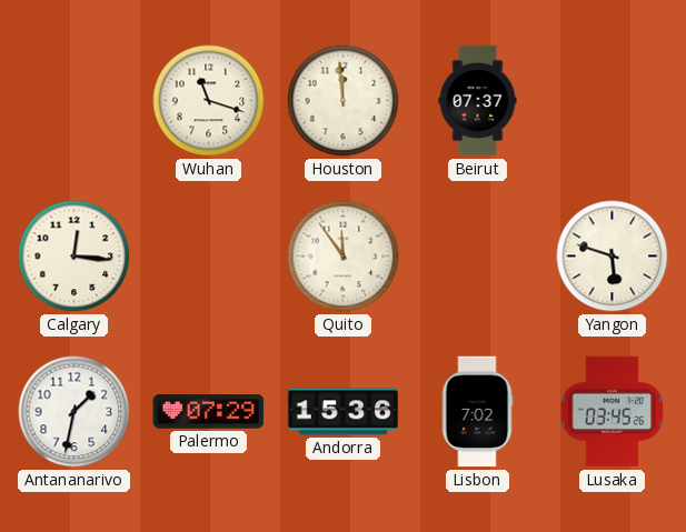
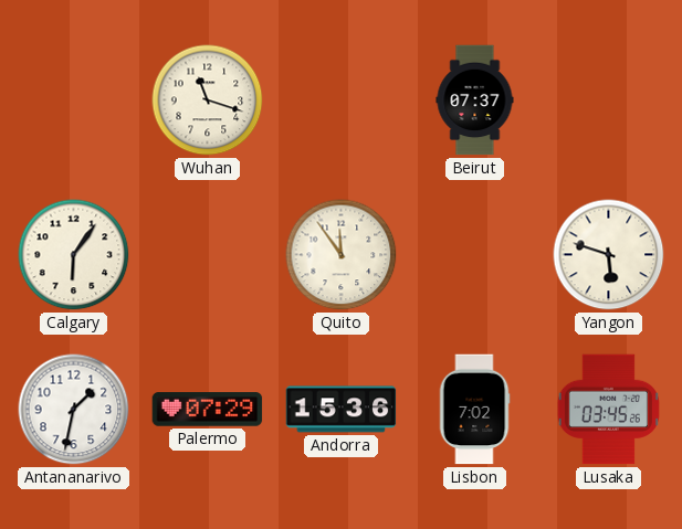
Houston: 11:59 -> none (344, 101)
Calgary: 12:16 -> 6:06 (74, 255)
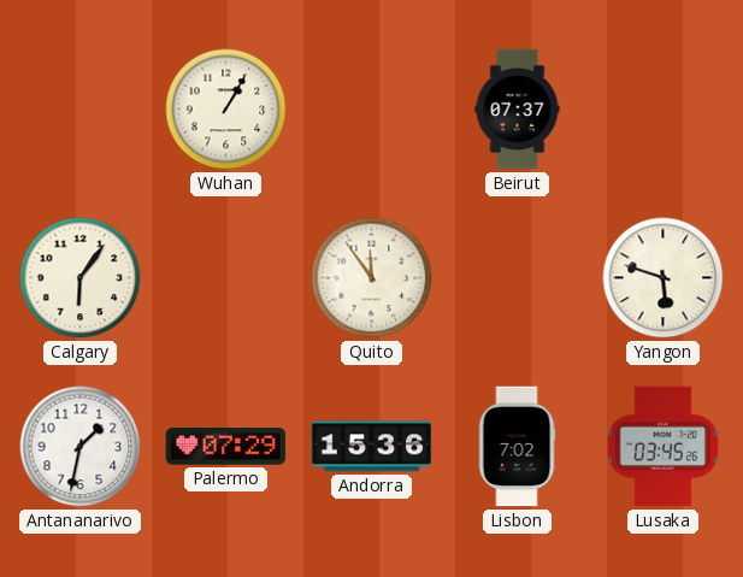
Wuhan: 11:18 -> 1:05 (226, 110)
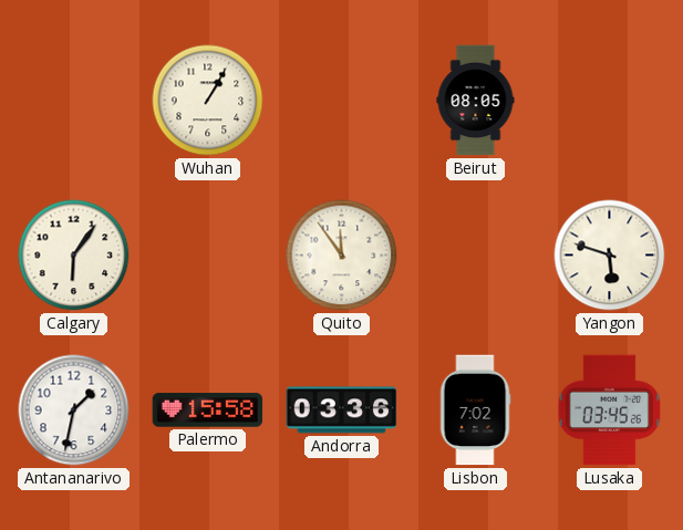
Beirut: 07:37 -> 08:05 (476, 101)
Palermo: 07:29 -> 15:58 (208, 411)
Andorra: 15:36 -> 03:36 (342, 411)
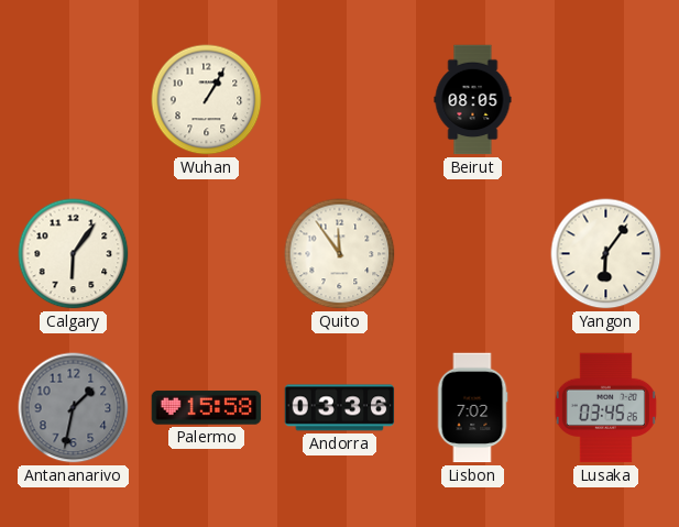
Yangon: 5:48 -> 6:06 (606, 254)
Antananarivo dial: white -> grey (74, 408)
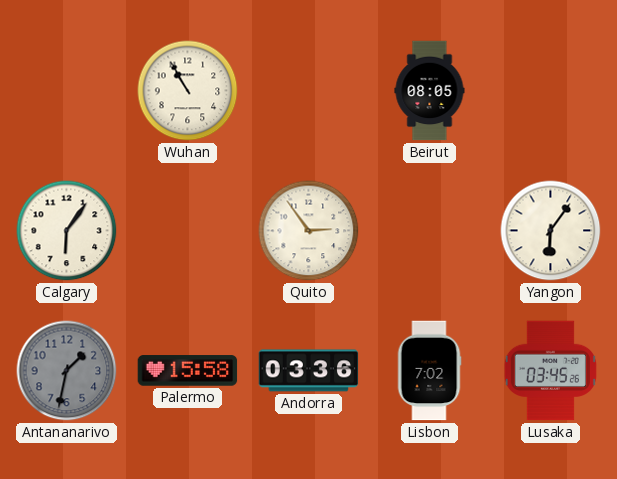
Wuhan: 1:05 -> 10:55 (188, 91)
Quito: 11:54 -> 2:54 (309, 231)
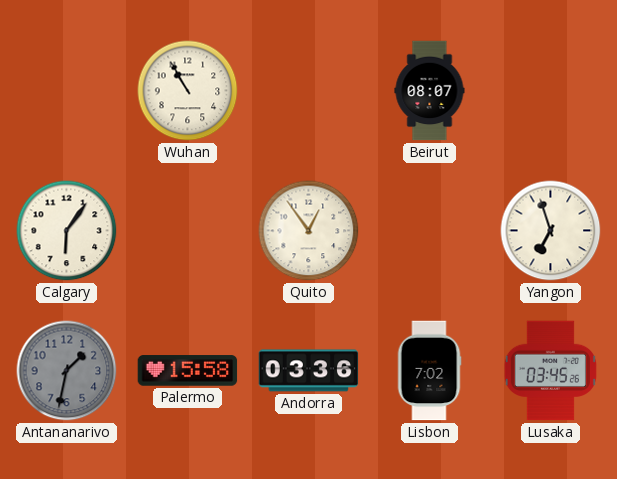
Beirut: 08:05 -> 08:07 (430, 91)
Quito: 2:54 -> 12:54 (309, 231)
Yangon: 6:06 -> 6:57 (551, 231)
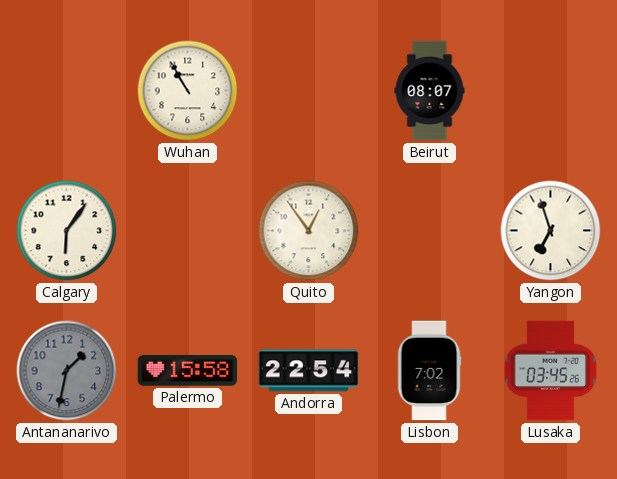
Andorra: 03:36 -> 22:54 (309, 371)
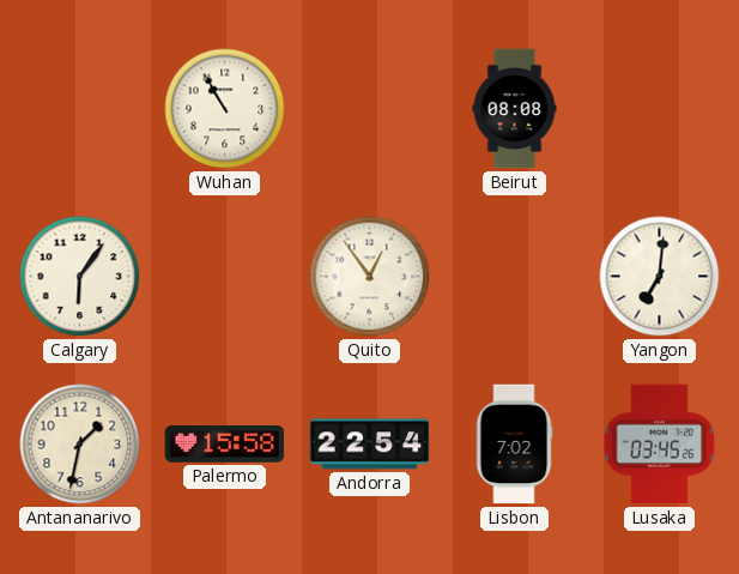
Beirut: 08:07 -> 08:08 (515, 109)
Yangon: 6:57 -> 7:01 (660, 277)
Antananarivo dial: grey -> cream (80, 445)
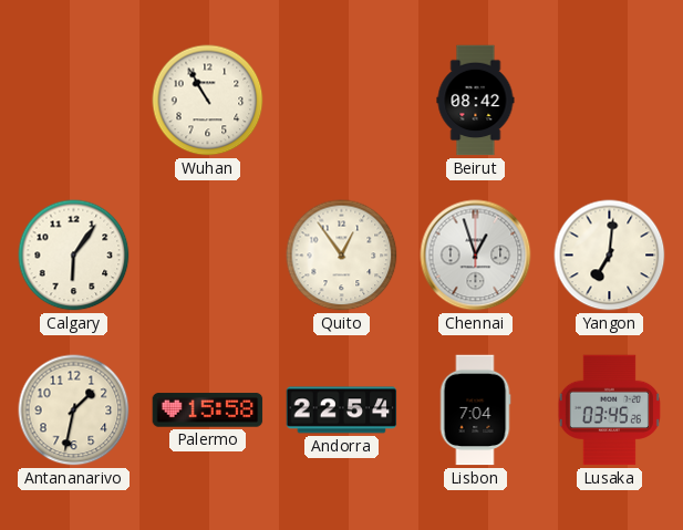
Beirut: 08:08 -> 08:42 (476, 101)
Chennai: none -> 12:57 (476, 256)
Lisbon: 7:02 -> 7:04 (475, 411)
